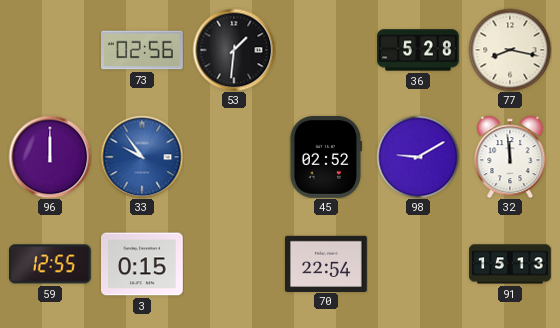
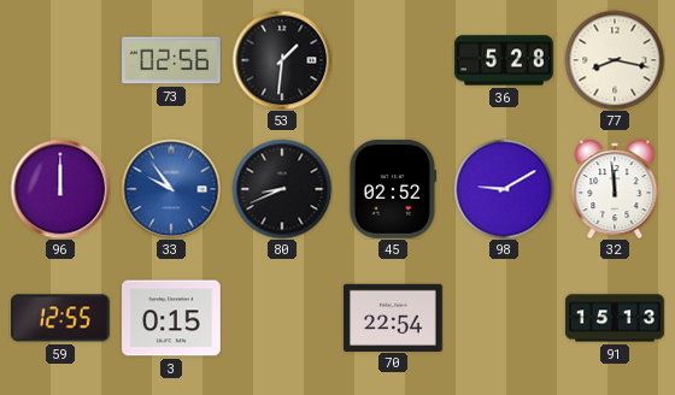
80: none -> 8:41 (282, 189)
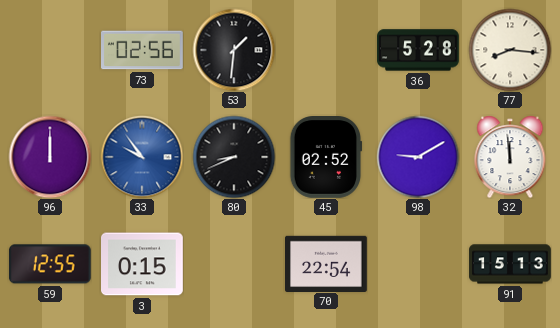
77: 8:17 -> 8:16 (510, 50)
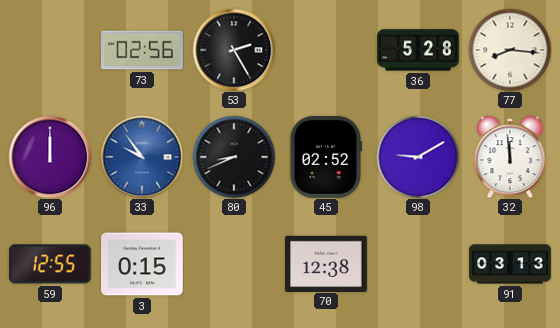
53: 1:31 -> 2:25 (234, 50)
70: 22:54 -> 12:38 (327, 263)
91: 15:13 -> 03:13 (510, 264)
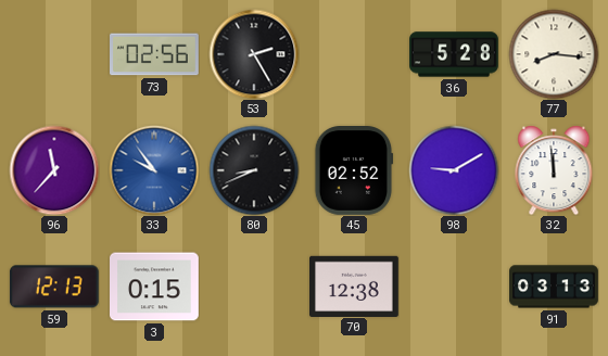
96: 12:00 -> 11:37 (54, 170)
59: 12:55 -> 12:13 (54, 287)
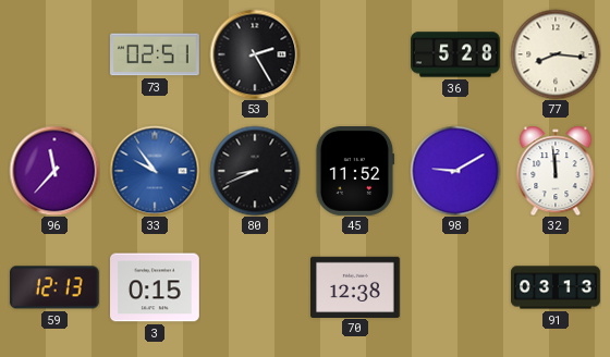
73: 02:56 -> 02:51 (156, 54)
45: 02:52 -> 11:52 (355, 172)
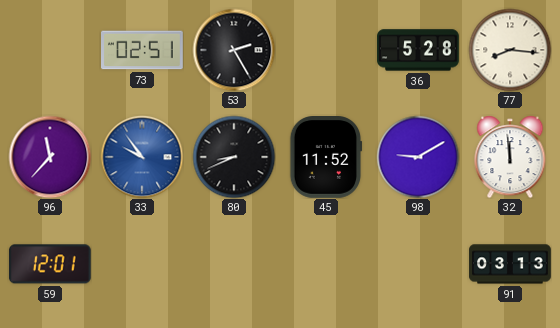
59: 12:13 -> 12:01 (50, 264)
3: 0:15 -> none (156, 287)
70: 12:38 -> none (356, 286)
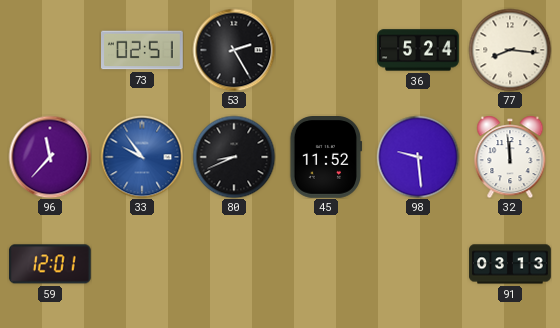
36: 5:28 -> 5:24 (418, 50)
98: 9:10 -> 9:29 (418, 157)
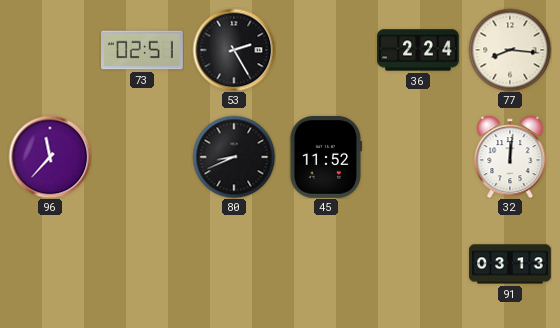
36: 5:24 -> 2:24 (418, 50)
33: 9:54 -> none (142, 157)
98: 9:29 -> none (418, 157)
32: 11:59 -> 12:01 (510, 157)
59: 12:01 -> none (50, 264)
